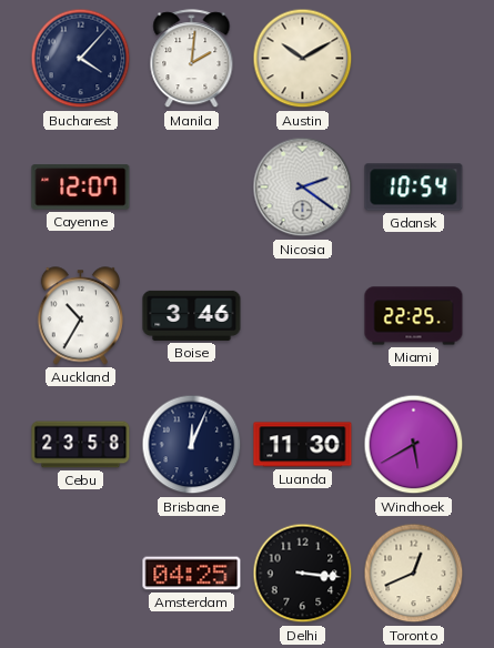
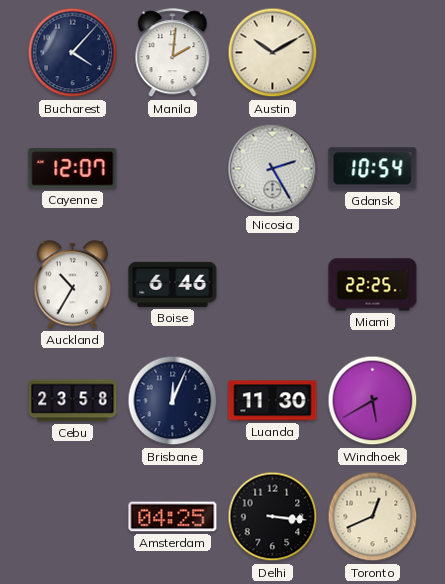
Nicosia: 2:21 -> 2:25 (273, 169)
Boise: 3:46 -> 6:46 (173, 284)
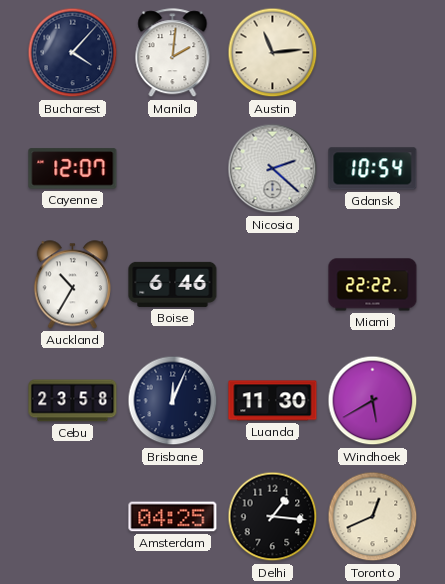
Austin: 10:10 -> 11:14 (273, 53)
Nicosia: 2:25 -> 2:22 (273, 169)
Miami: 22:25 -> 22:22 (373, 285)
Delhi: 3:16 -> 1:16 (273, 517)
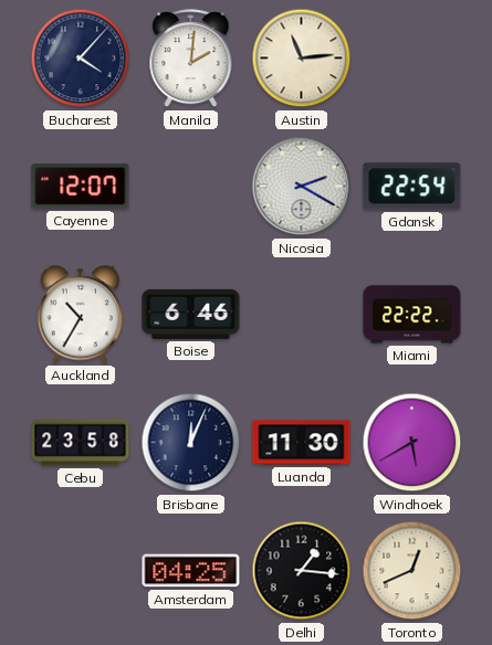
Nicosia: 2:22 -> 2:20 (302, 187)
Gdansk: 10:54 -> 22:54 (412, 187)
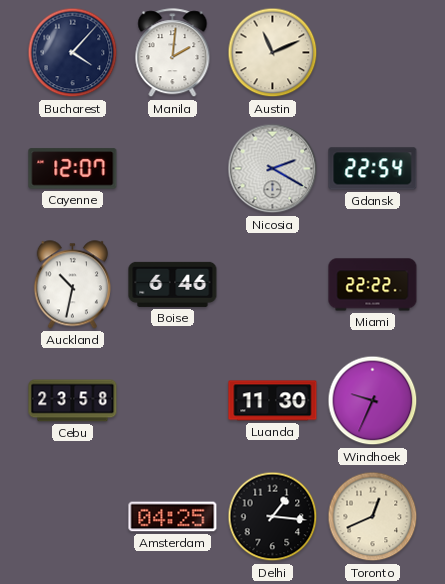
Austin: 11:14 -> 11:11 (273, 53)
Auckland: 10:35 -> 10:32 (72, 285)
Brisbane: 12:04 -> none (191, 443)
Windhoek: 5:40 -> 9:34 (373, 401)
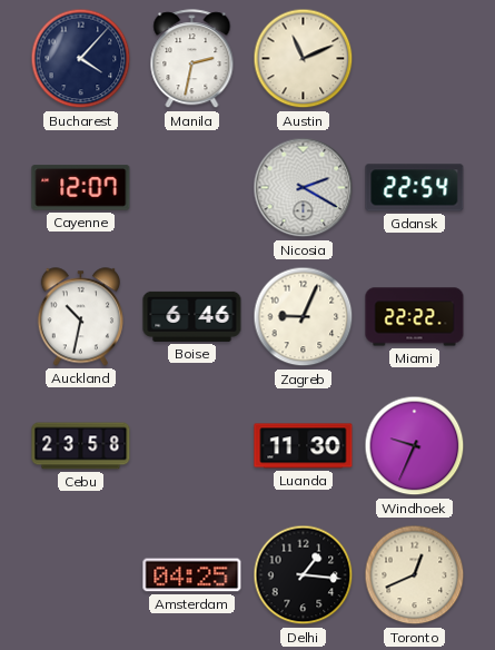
Manila: 2:01 -> 2:32 (192, 59)
Zagreb: none -> 9:04 (304, 317)
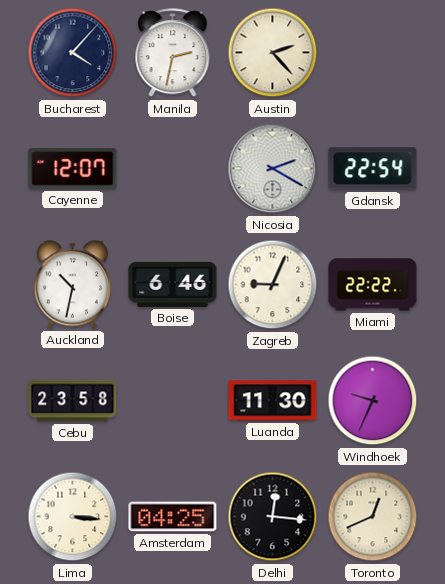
Austin: 11:11 -> 2:23 (273, 53)
Lima: none -> 3:16 (73, 517)
Delhi: 1:16 -> 12:16 (273, 517)
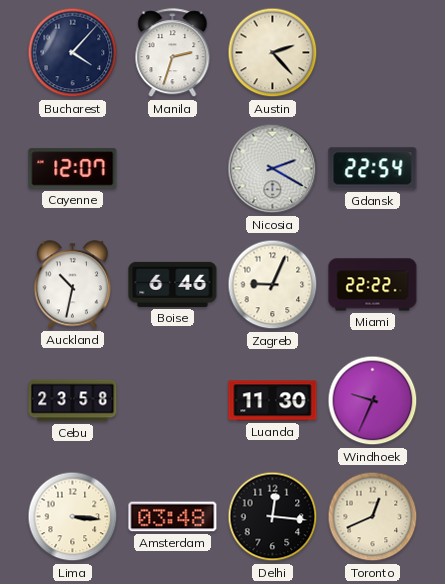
Manila: 2:32 -> 2:33 (173, 53)
Amsterdam: 04:25 -> 03:48 (173, 517)
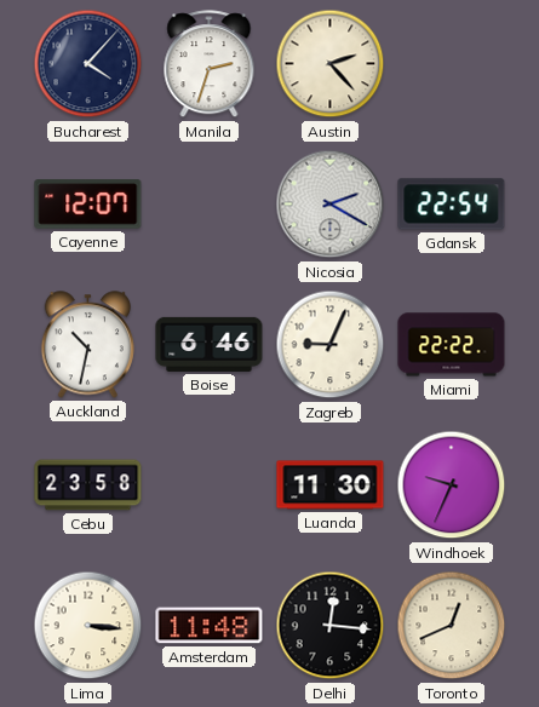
Amsterdam: 03:48 -> 11:48 (210, 626)
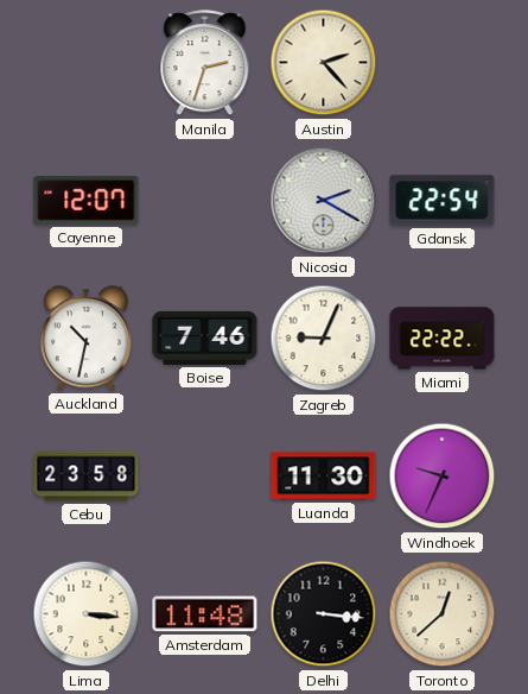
Bucharest: 4:07 -> none (88, 64)
Boise: 6:46 -> 7:46 (205, 337)
Delhi: 12:16 -> 3:16 (324, 614)
Toronto: 12:41 -> 12:38 (443, 614)
